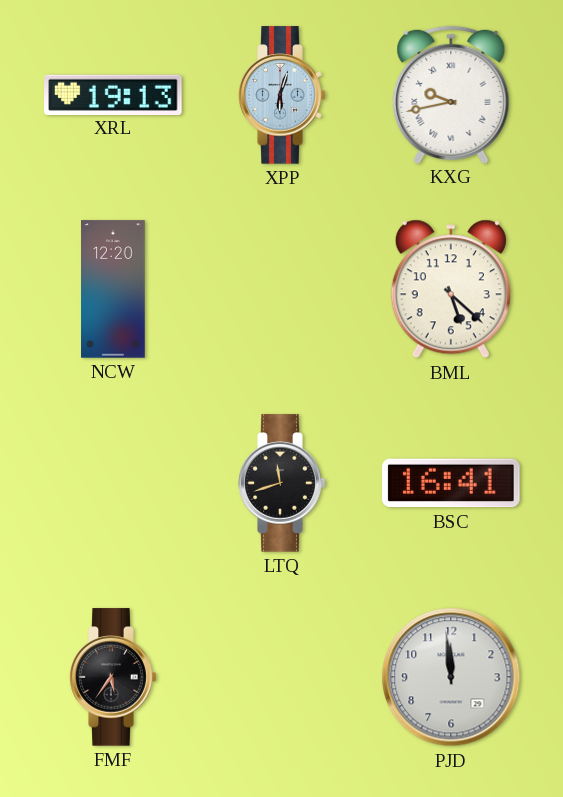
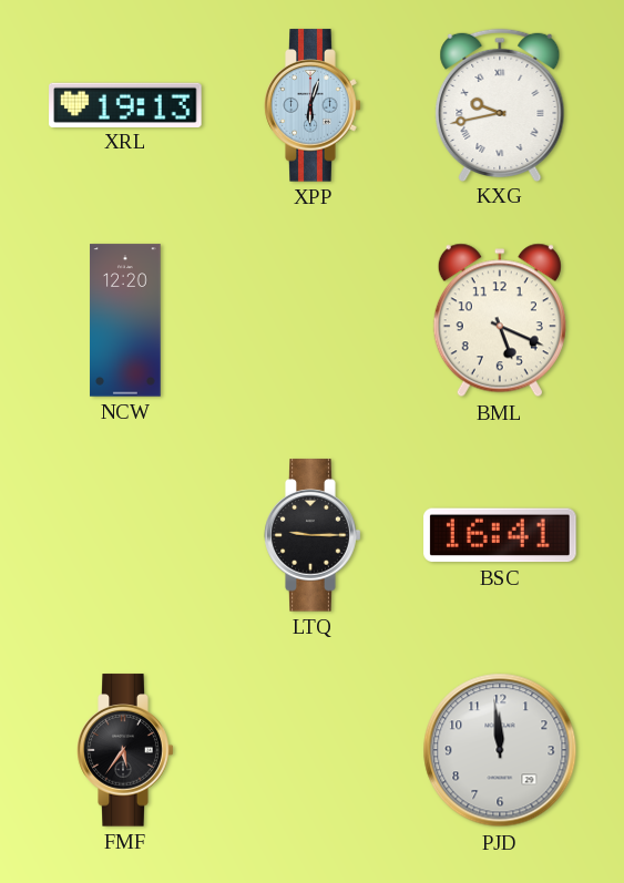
BML: 5:22 -> 5:19 (500, 320)
LTQ: 11:42 -> 9:15 (313, 535)
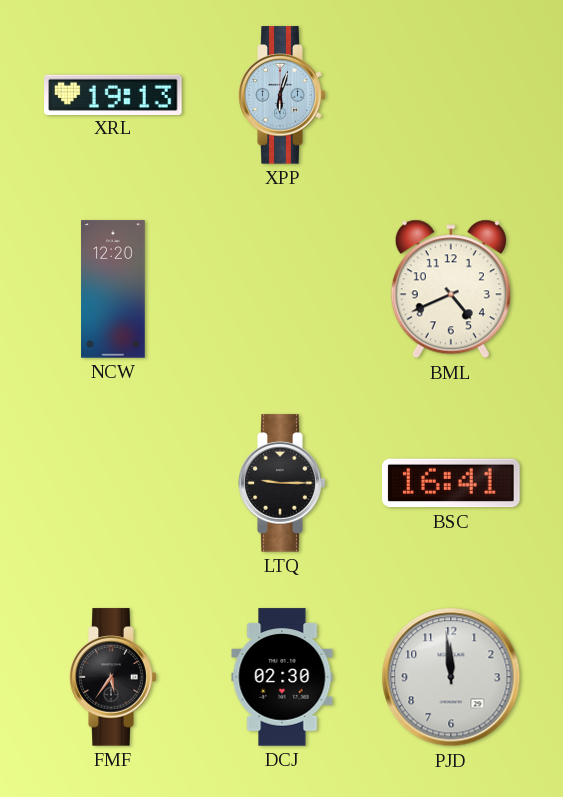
KXG: 9:43 -> none (500, 104)
BML: 5:19 -> 4:41 (451, 289)
DCJ: none -> 02:30 (282, 677)
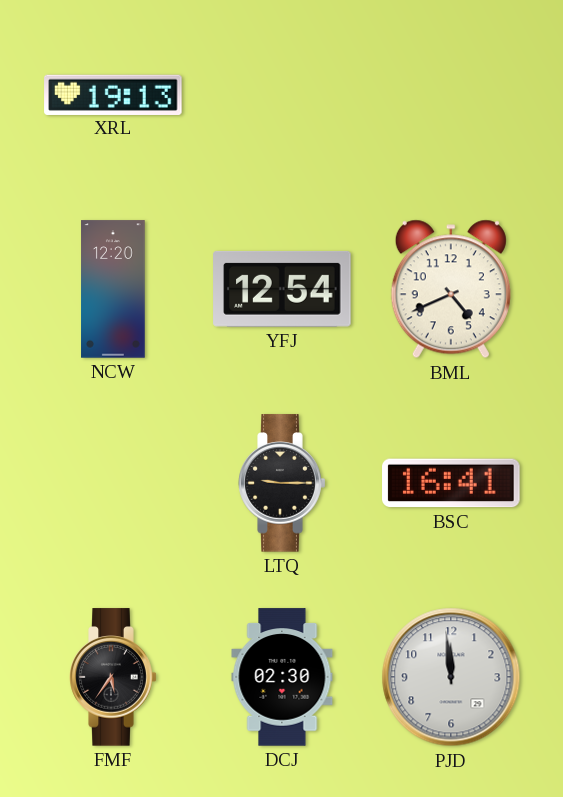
XPP: 6:03 -> none (282, 95)
YFJ: none -> 12:54 (282, 289)
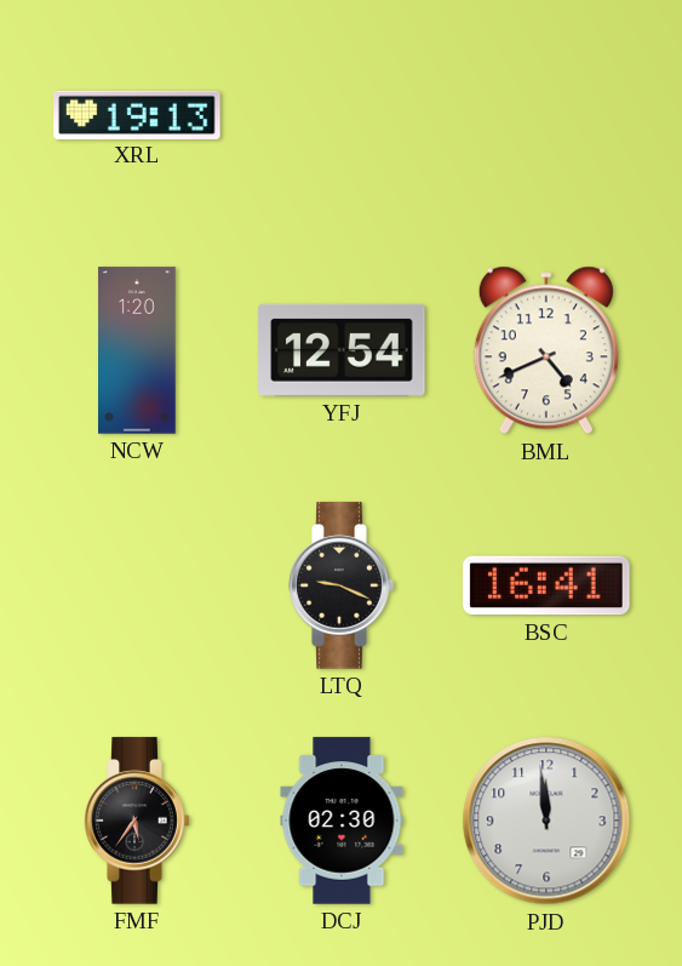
NCW: 12:20 -> 1:20 (137, 350)
LTQ: 9:15 -> 9:19 (342, 585)
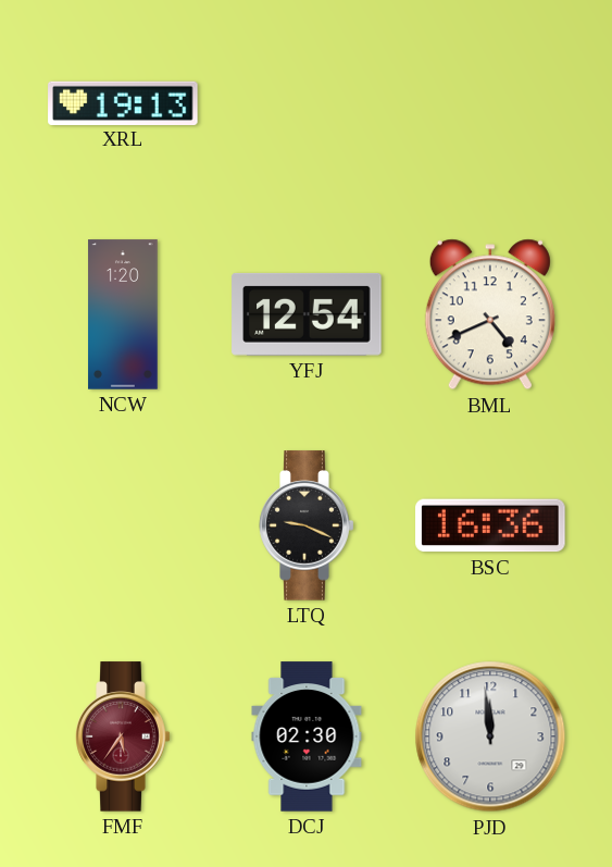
BSC: 16:41 -> 16:36 (490, 525)
FMF dial: black -> burgundy (123, 736)
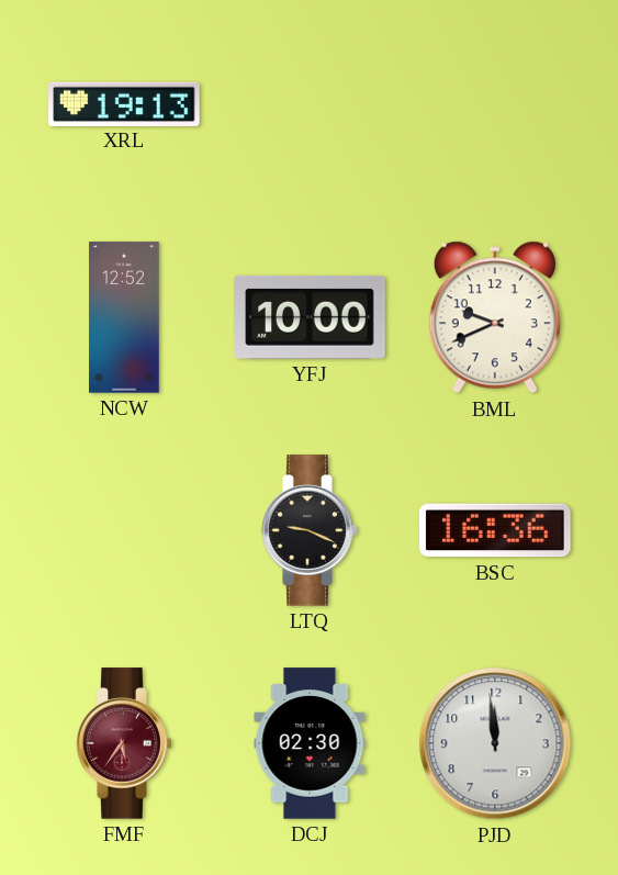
NCW: 1:20 -> 12:52 (124, 317)
YFJ: 12:54 -> 10:00 (310, 317)
BML: 4:41 -> 9:41 (495, 317)
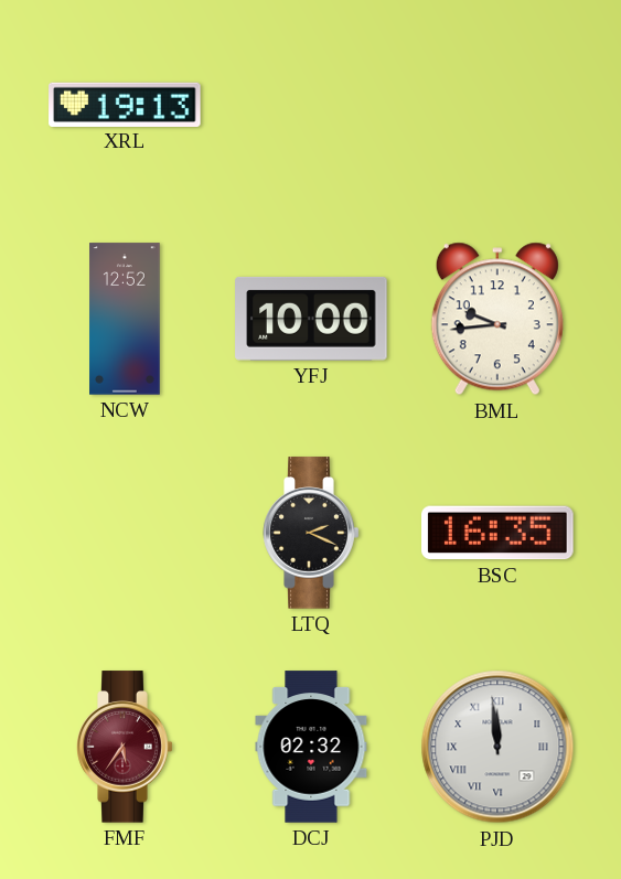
BML: 9:41 -> 9:44 (497, 319)
LTQ: 9:19 -> 2:19 (311, 533)
BSC: 16:36 -> 16:35 (497, 533)
DCJ: 02:30 -> 02:32 (311, 747)
PJD numerals: Arabic -> Roman (497, 747)
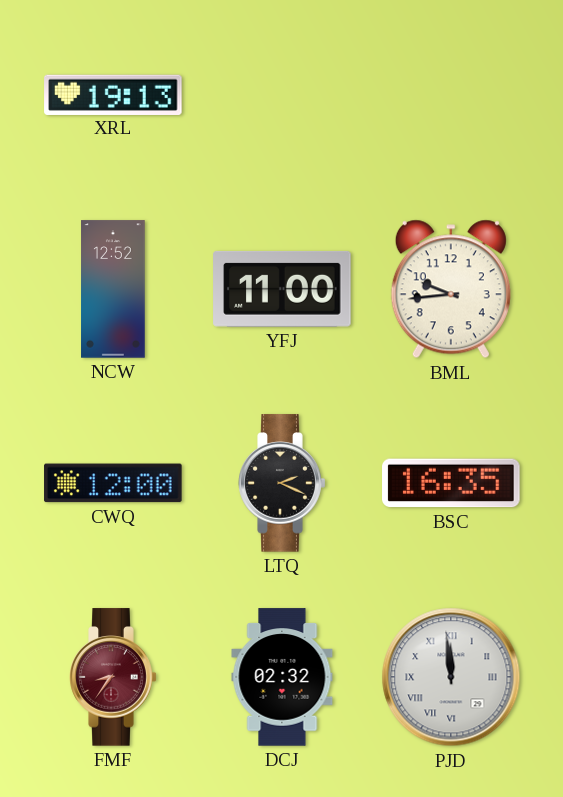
YFJ: 10:00 -> 11:00 (282, 289)
CWQ: none -> 12:00 (113, 483)
FMF: 5:36 -> 8:36 (113, 677)
